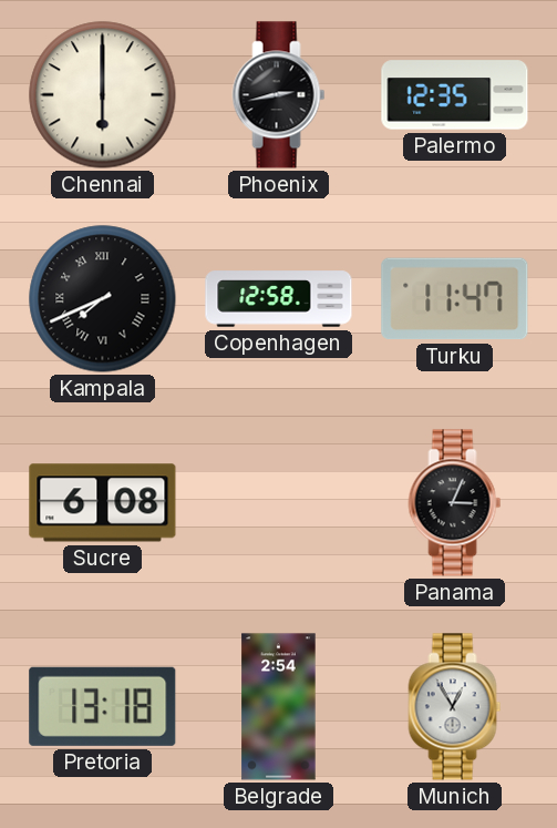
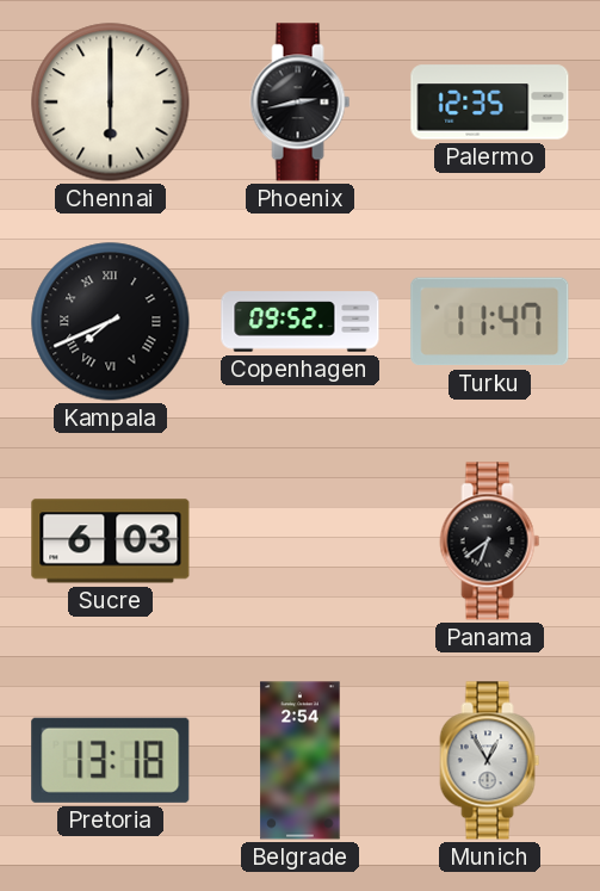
Copenhagen: 12:58 -> 09:52 (301, 322)
Sucre: 6:08 -> 6:03 (111, 542)
Panama: 3:04 -> 6:39 (490, 542)
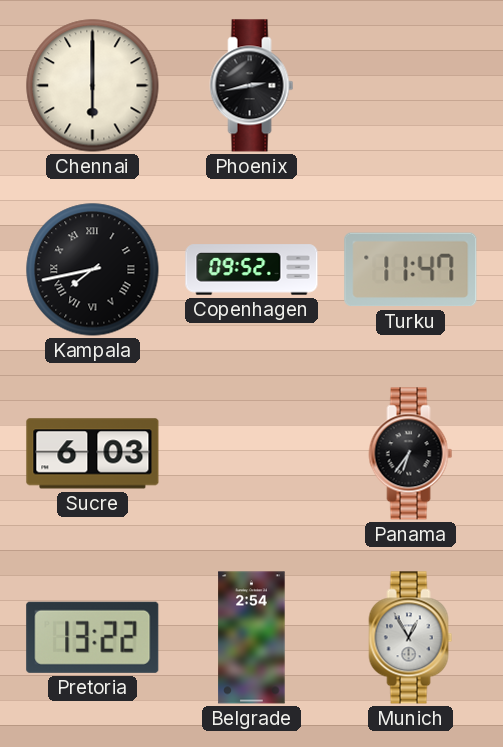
Palermo: 12:35 -> none (490, 103)
Kampala: 7:41 -> 7:43 (93, 270)
Panama: 6:39 -> 6:36 (411, 454)
Pretoria: 13:18 -> 13:22 (93, 637)
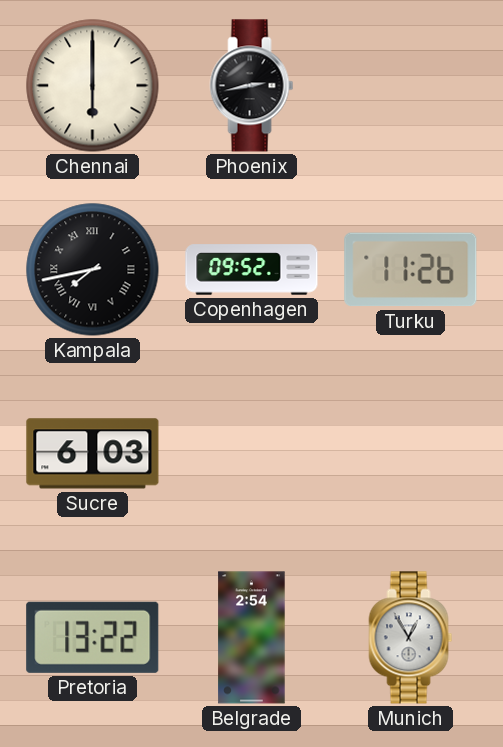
Turku: 11:47 -> 11:26 (411, 270)
Panama: 6:36 -> none (411, 454)
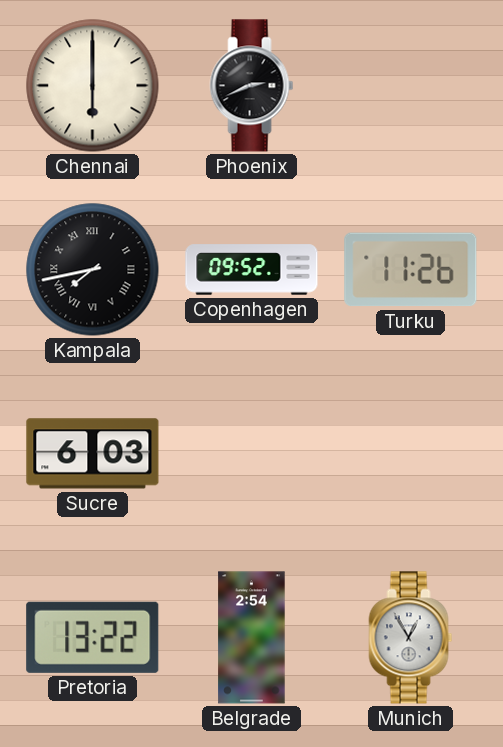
Phoenix: 2:43 -> 2:41 (252, 86)
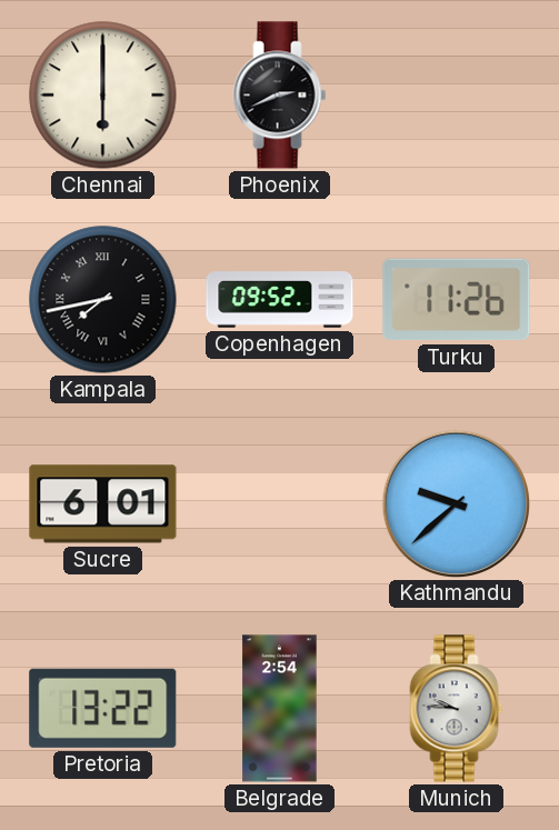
Sucre: 6:03 -> 6:01 (103, 504)
Kathmandu: none -> 9:38 (456, 503)
Munich: 12:55 -> 9:46 (457, 709)
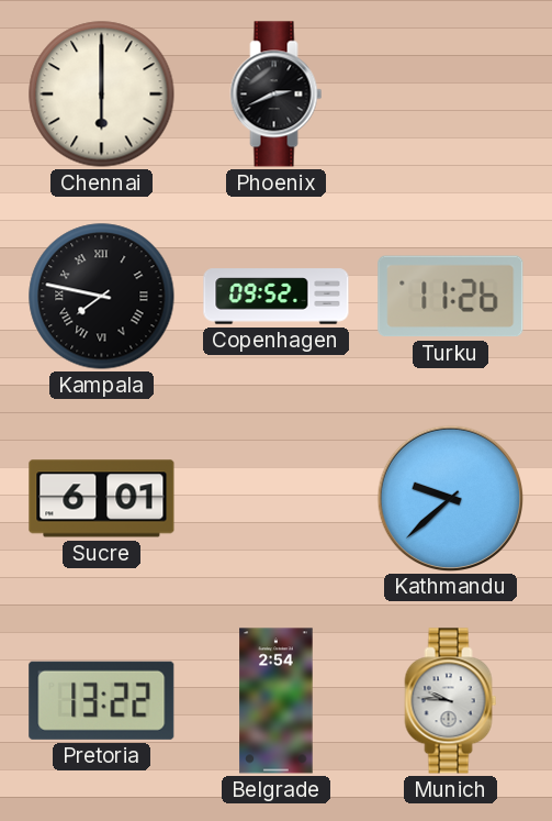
Kampala: 7:43 -> 7:47 (102, 297)
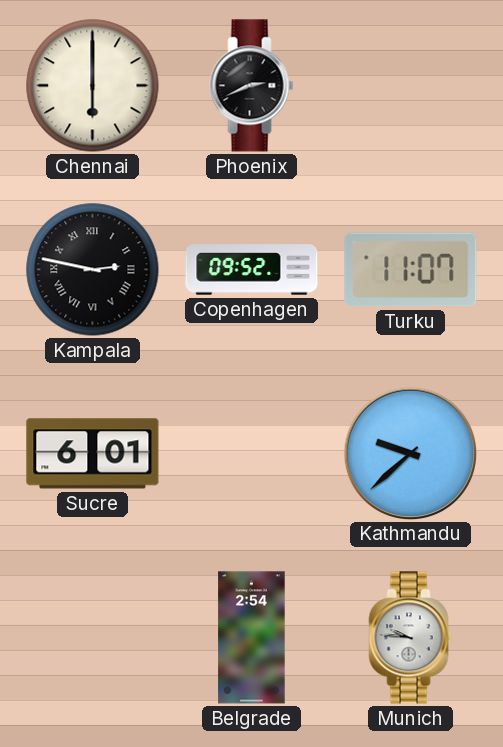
Kampala: 7:47 -> 2:47 (93, 270)
Turku: 11:26 -> 11:07 (411, 270)
Pretoria: 13:22 -> none (102, 700)
